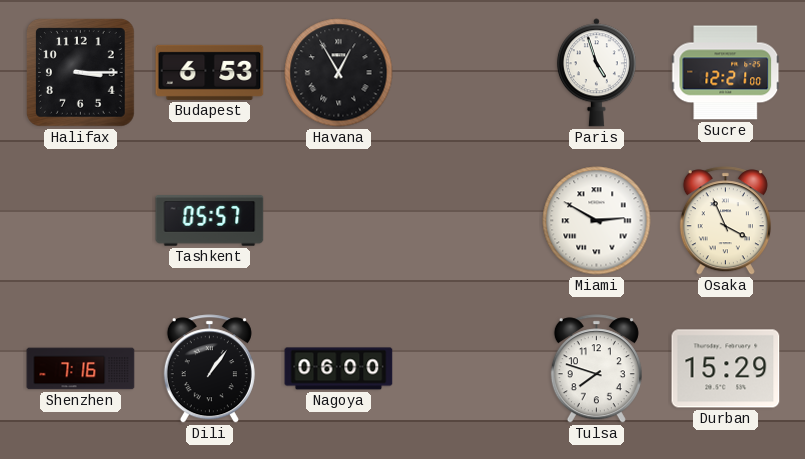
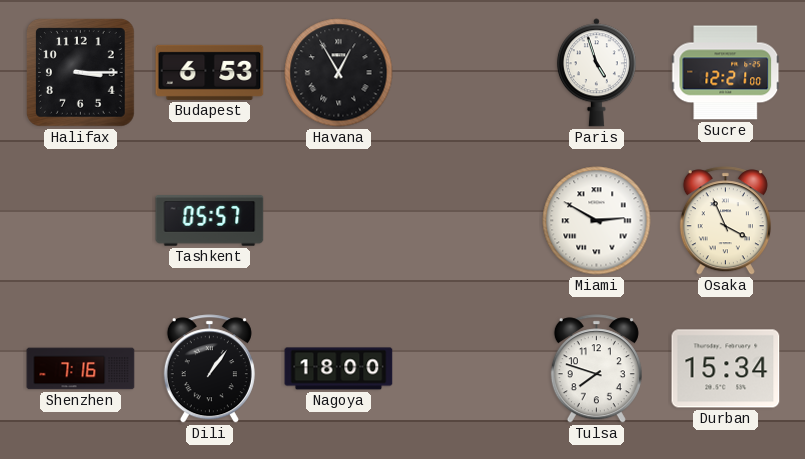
Nagoya: 06:00 -> 18:00 (339, 369)
Durban: 15:29 -> 15:34 (726, 369)
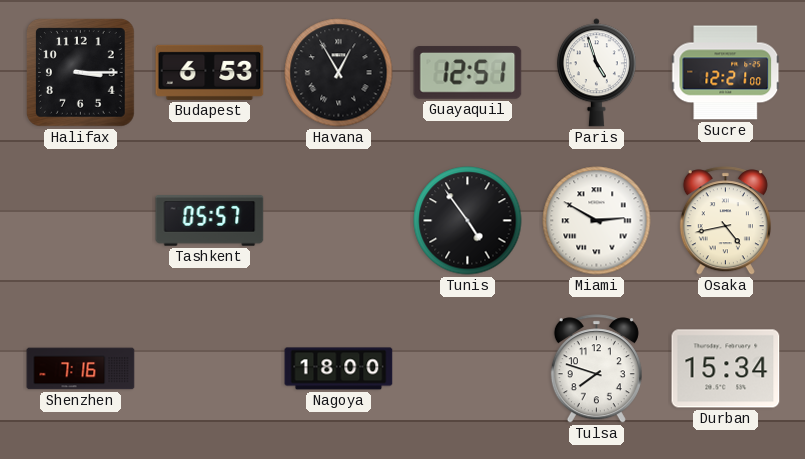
Guayaquil: none -> 12:51 (468, 73)
Tunis: none -> 4:54 (468, 221)
Osaka: 3:56 -> 4:43 (725, 221)
Dili: 1:06 -> none (209, 369)
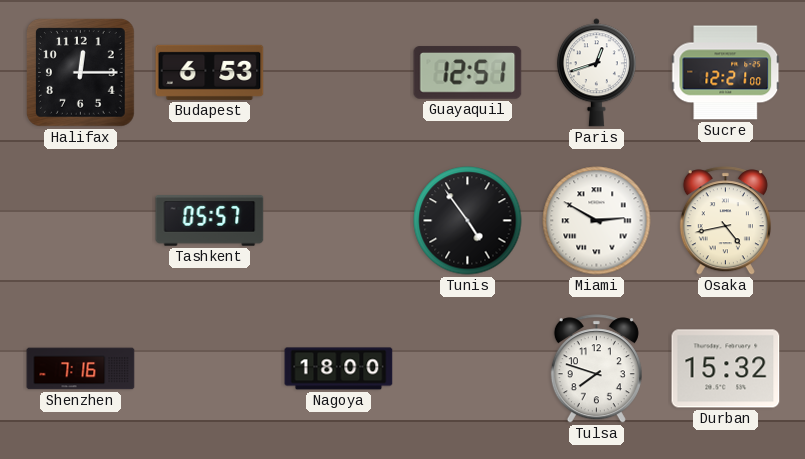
Halifax: 3:15 -> 12:15 (81, 73)
Havana: 12:55 -> none (339, 73)
Paris: 4:57 -> 12:42 (596, 73)
Durban: 15:34 -> 15:32 (726, 369)
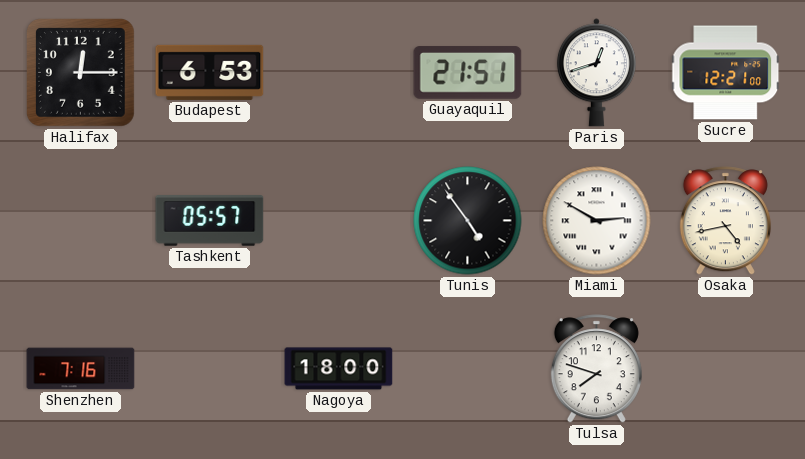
Guayaquil: 12:51 -> 21:51 (468, 73)
Durban: 15:32 -> none (726, 369)
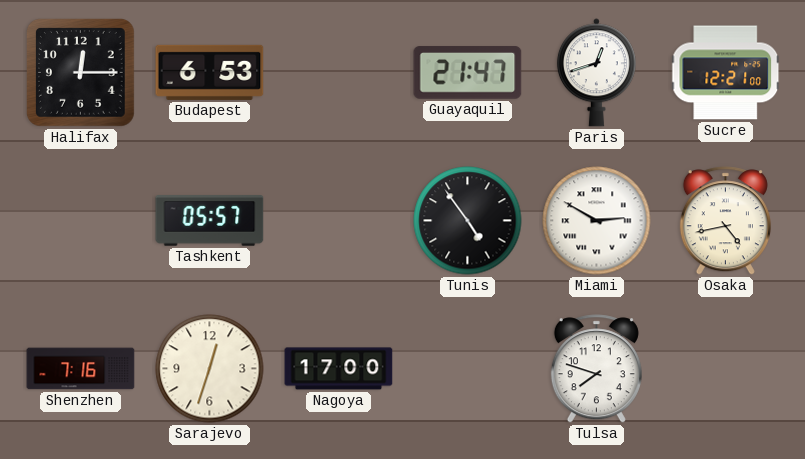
Guayaquil: 21:51 -> 21:47 (468, 73)
Sarajevo: none -> 12:33 (210, 369)
Nagoya: 18:00 -> 17:00 (339, 369)
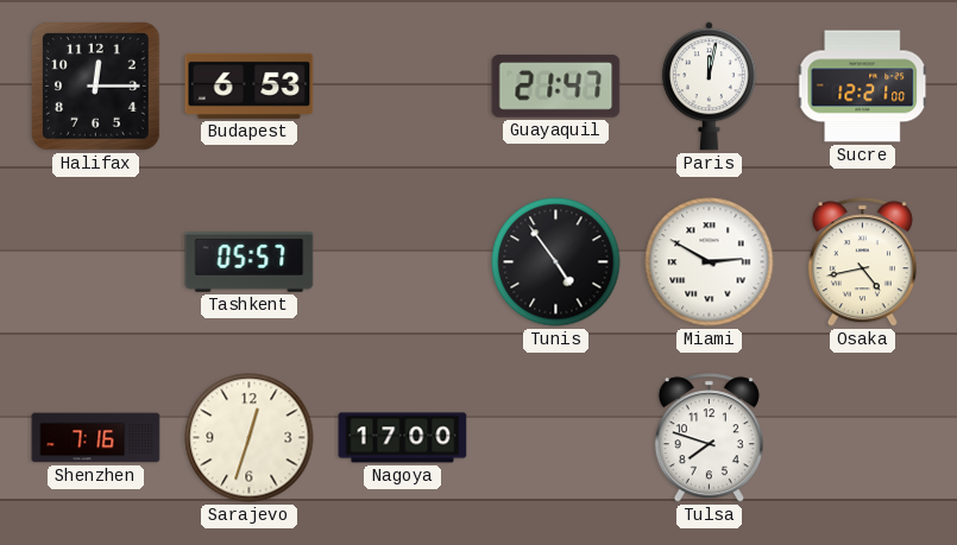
Paris: 12:42 -> 12:02 (709, 87)
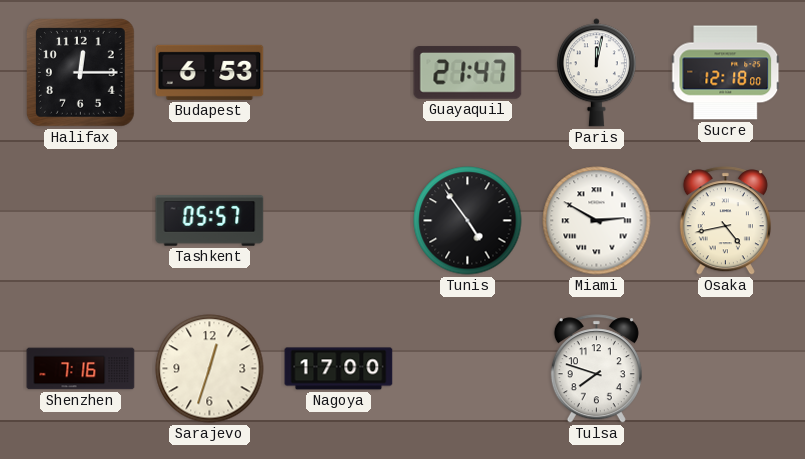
Sucre: 12:21 -> 12:18 (726, 73)
